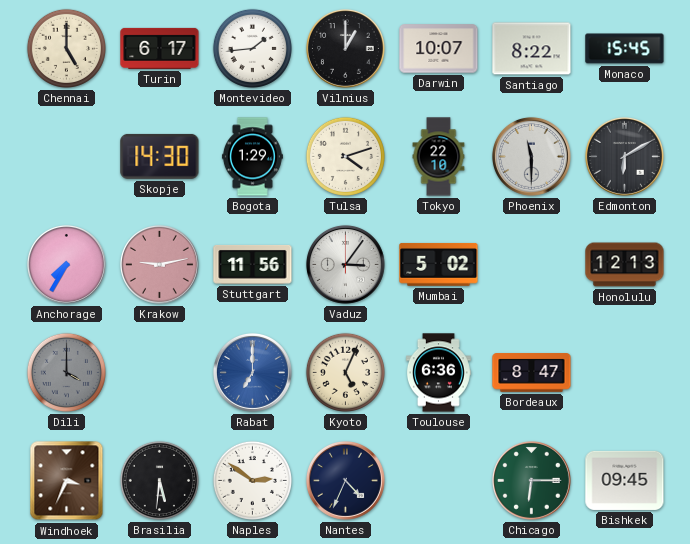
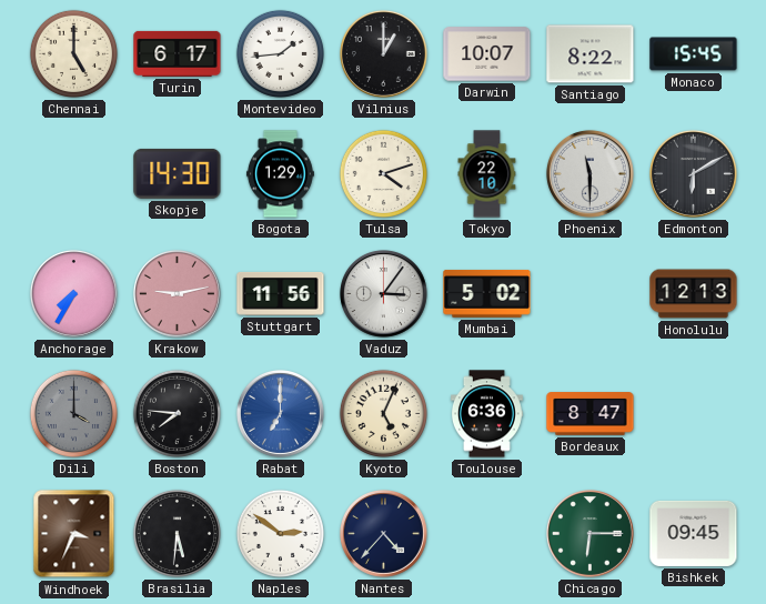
Boston: none -> 7:46 (177, 413)
Nantes: 4:34 -> 4:37 (383, 533)
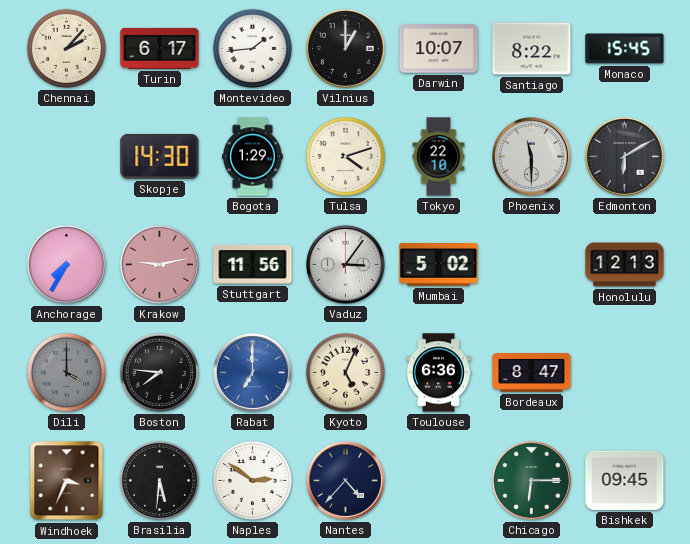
Chennai: 5:00 -> 2:07 (66, 48)
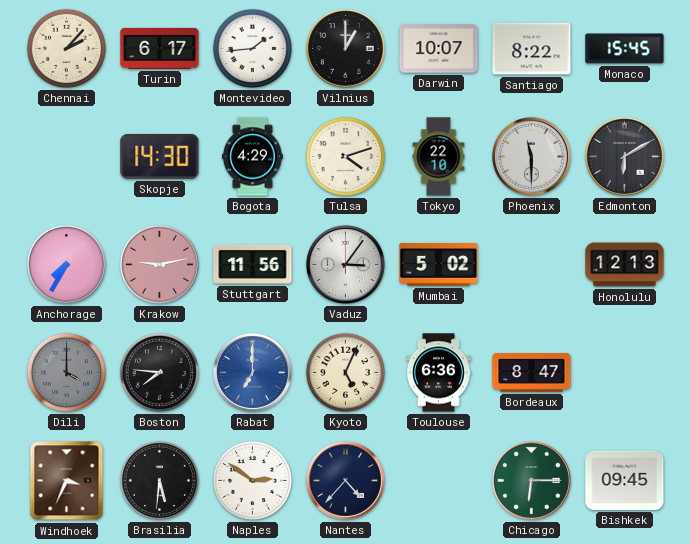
Bogota: 1:29 -> 4:29 (252, 157)
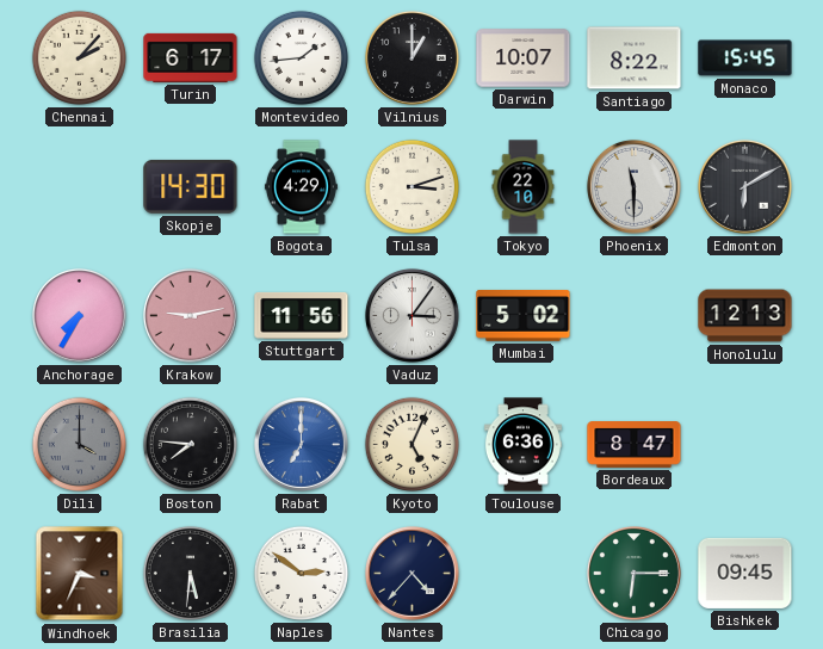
Tulsa: 4:12 -> 3:12 (411, 186)
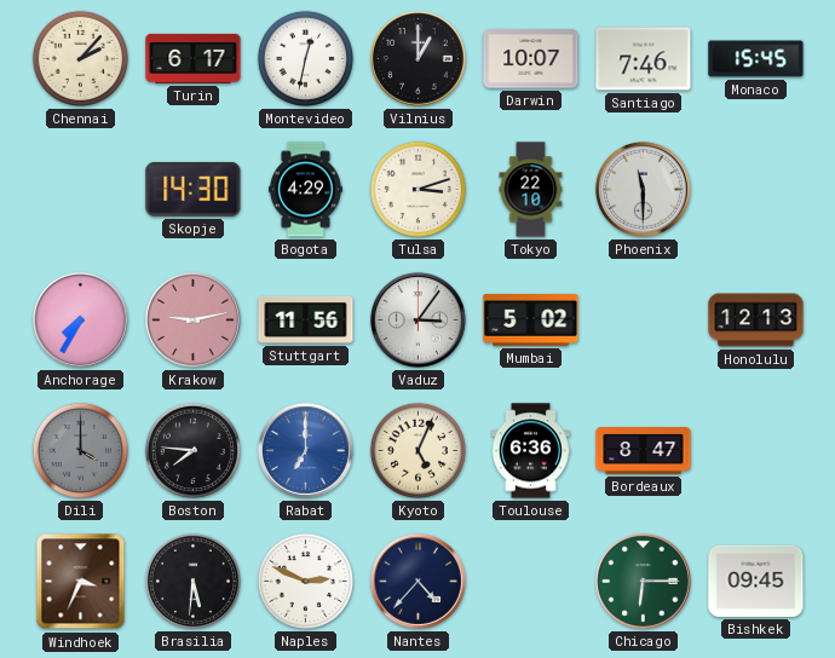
Montevideo: 1:44 -> 12:32 (305, 58)
Santiago: 8:22 -> 7:46 (644, 59)
Edmonton: 6:10 -> none (744, 186)
Naples: 2:51 -> 2:49 (305, 581)
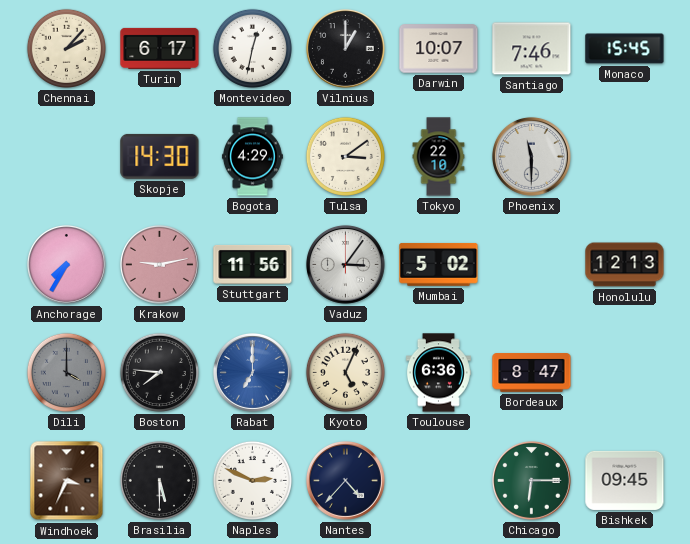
Tulsa: 3:12 -> 3:09 (345, 156)
Brasilia: 5:31 -> 5:30 (159, 480)
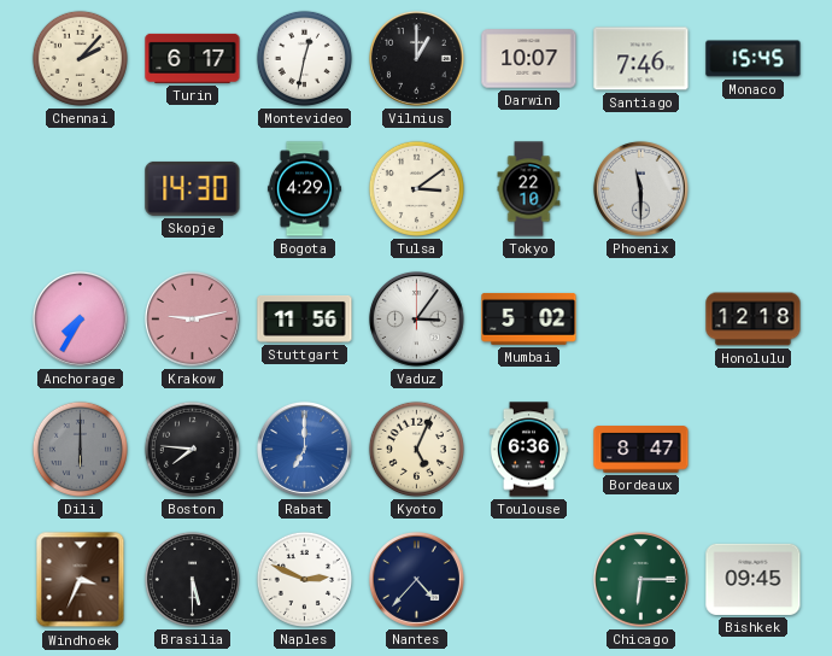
Honolulu: 12:13 -> 12:18 (754, 320)
Dili: 4:00 -> 6:00 (80, 449)
